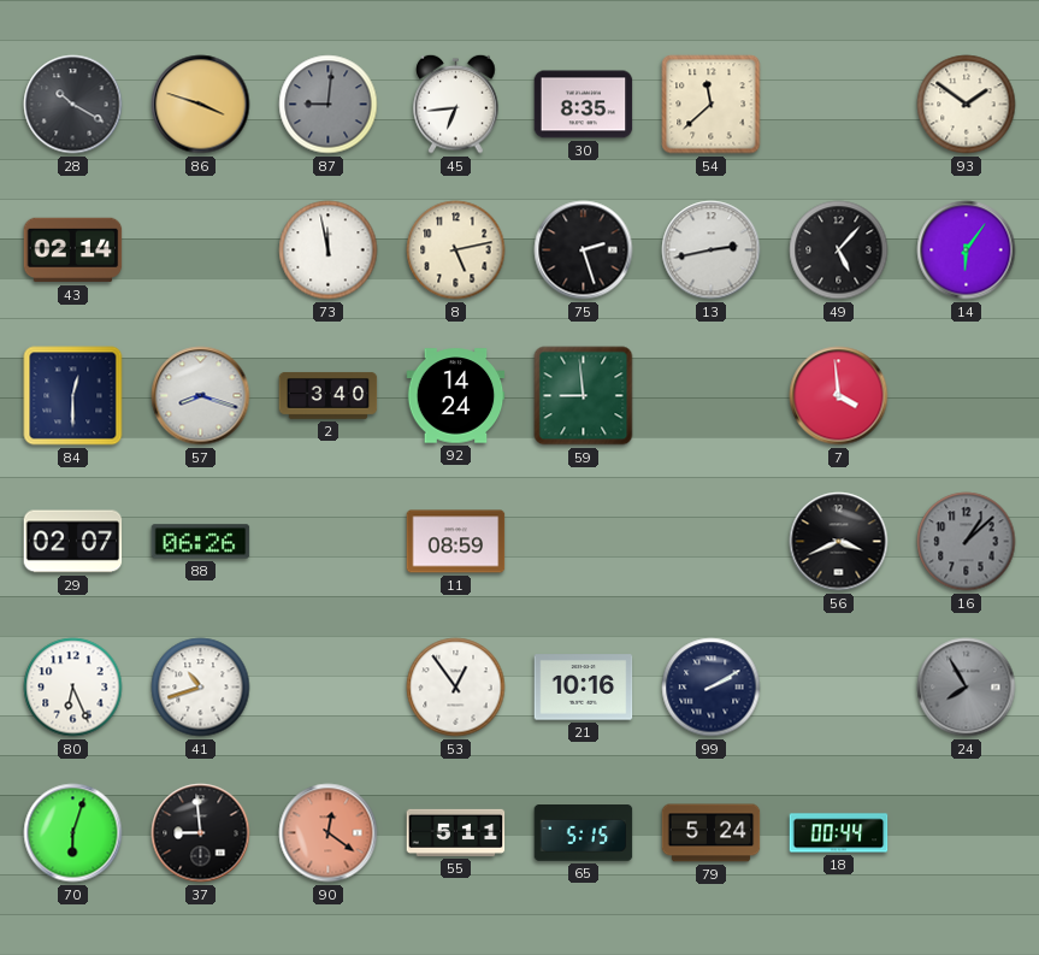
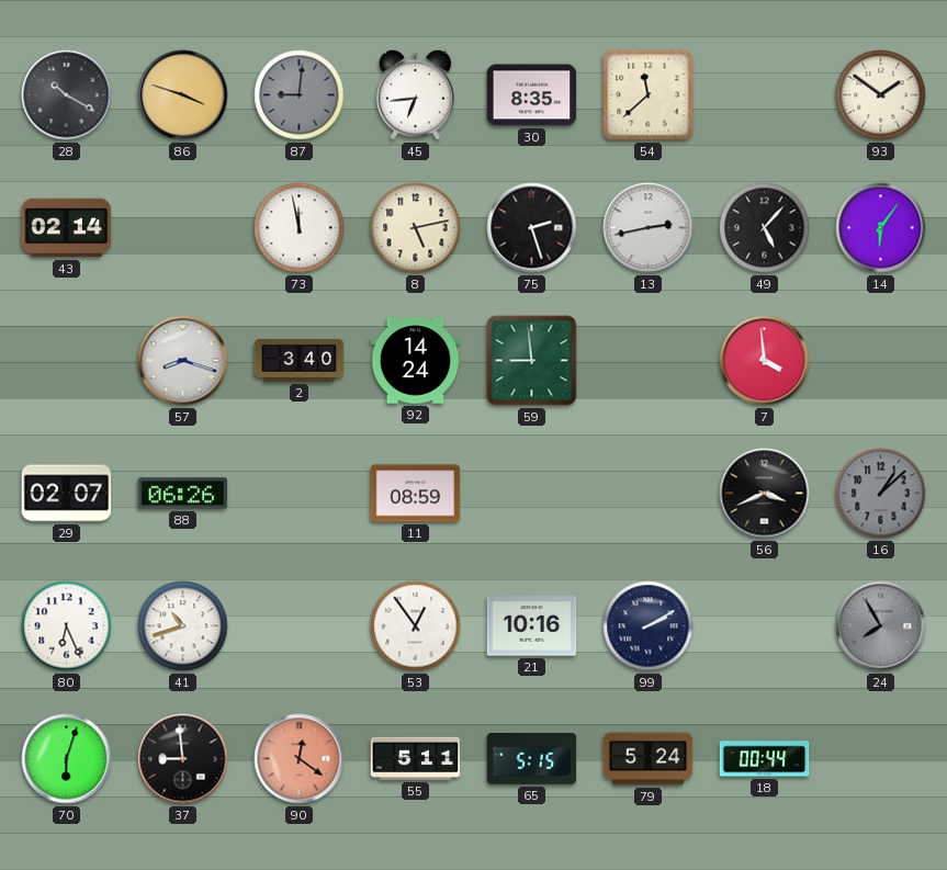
84: 12:30 -> none (73, 396)
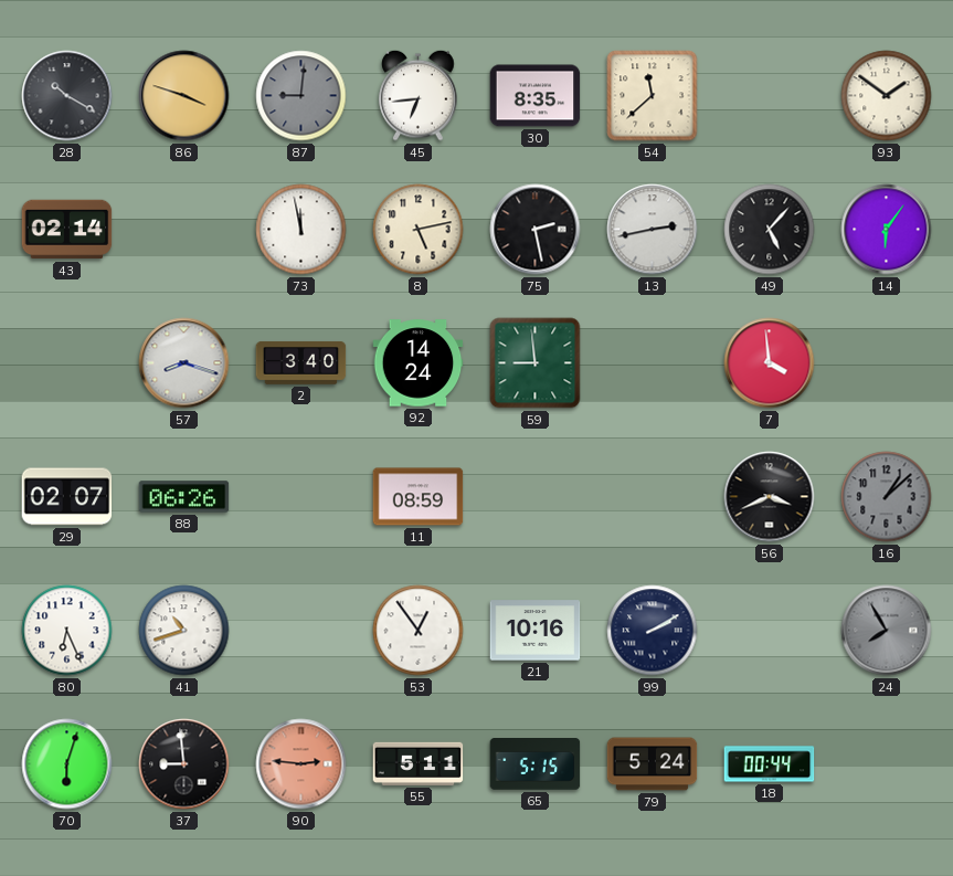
75: 2:27 -> 2:28 (536, 230)
90: 12:21 -> 2:46 (301, 764)
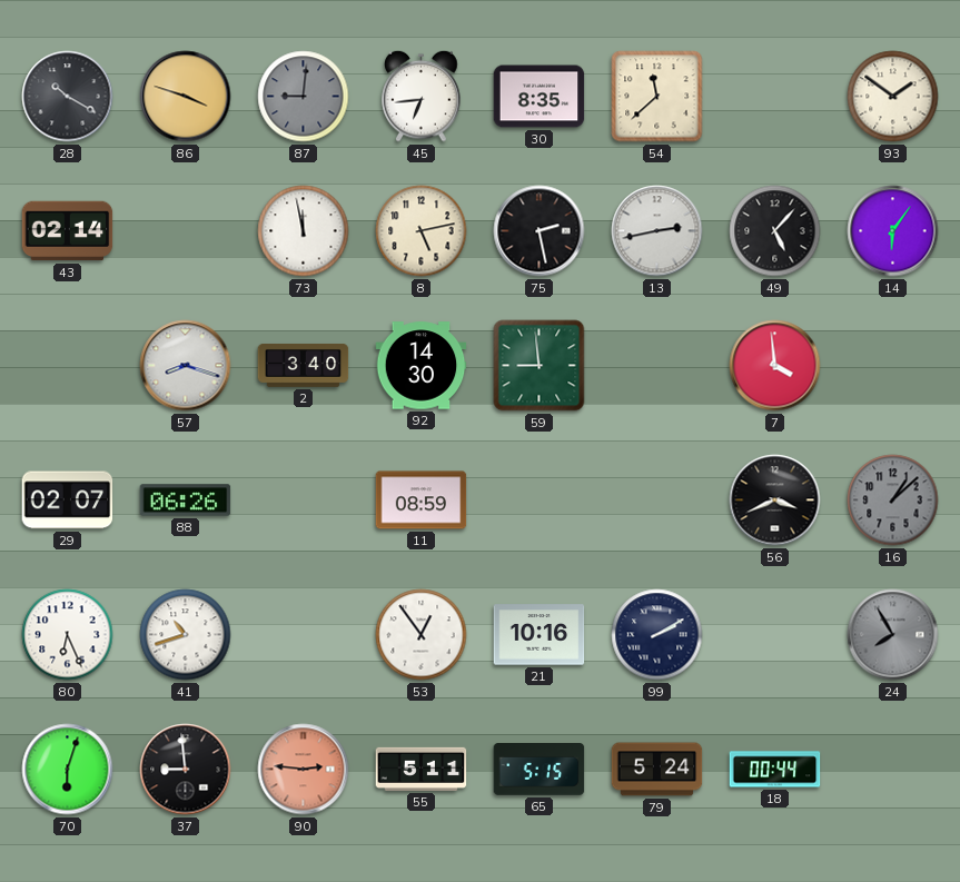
92: 14:24 -> 14:30 (422, 366)
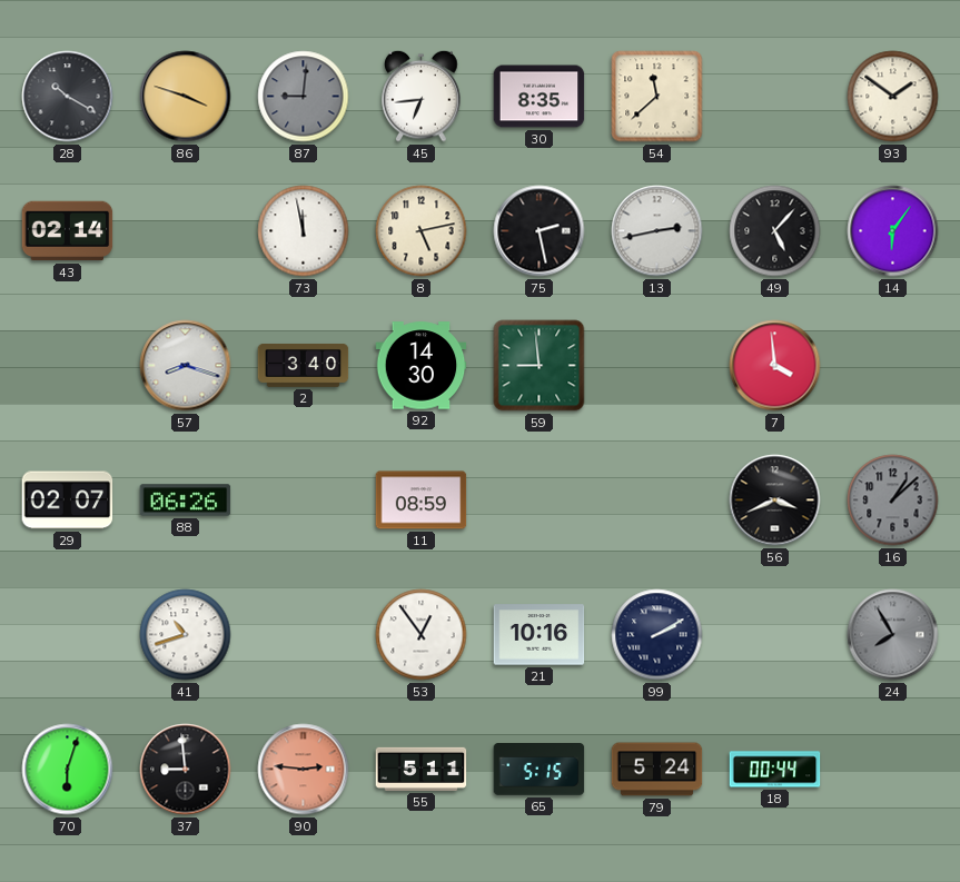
80: 6:26 -> none (68, 635)
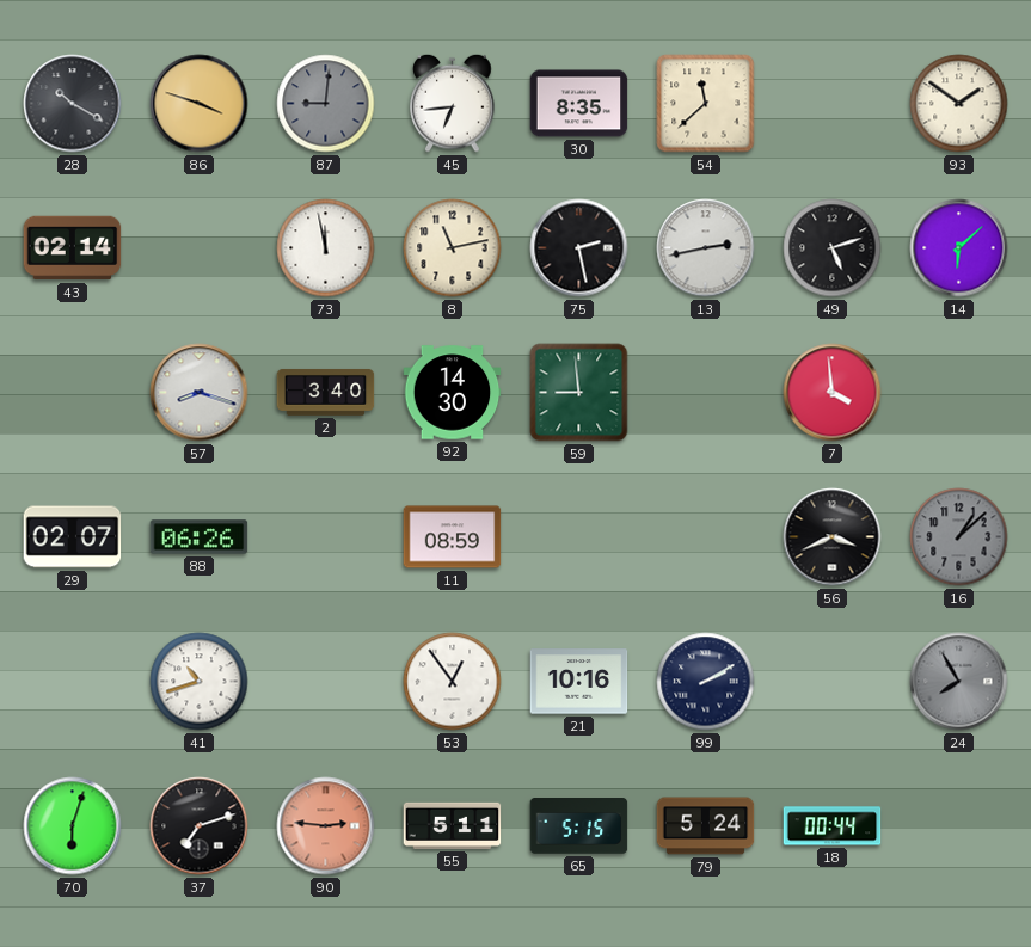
8: 5:13 -> 11:13 (453, 248)
49: 5:07 -> 5:12 (833, 248)
14: 6:06 -> 6:08 (959, 248)
37: 8:59 -> 7:12 (200, 826)
